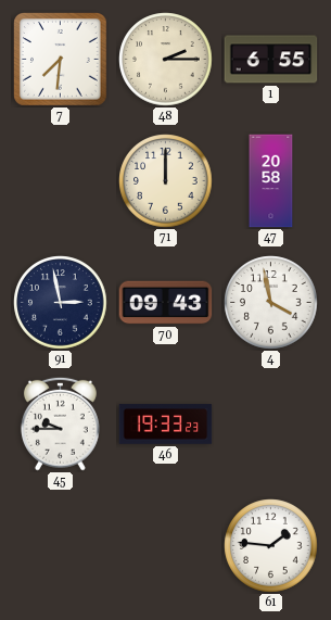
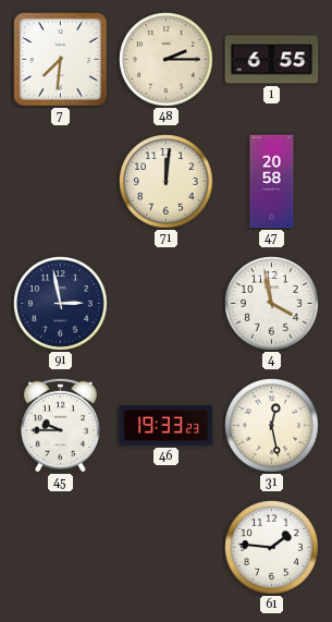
71: 12:00 -> 12:01 (167, 182)
70: 09:43 -> none (166, 303)
31: none -> 12:28 (272, 426)
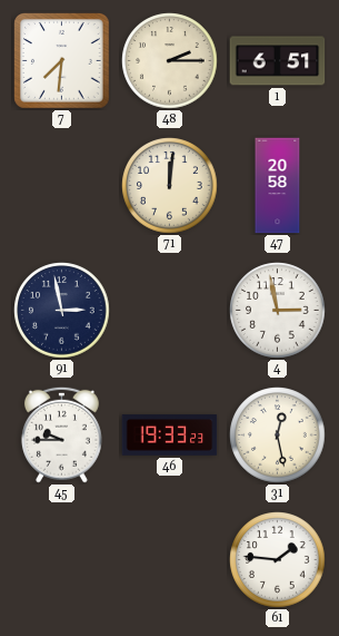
1: 6:55 -> 6:51 (278, 61)
4: 3:58 -> 2:58 (278, 311)
